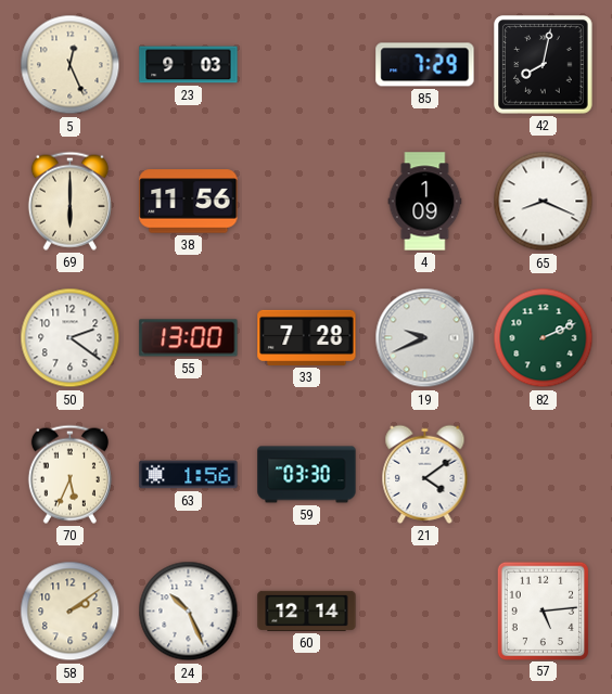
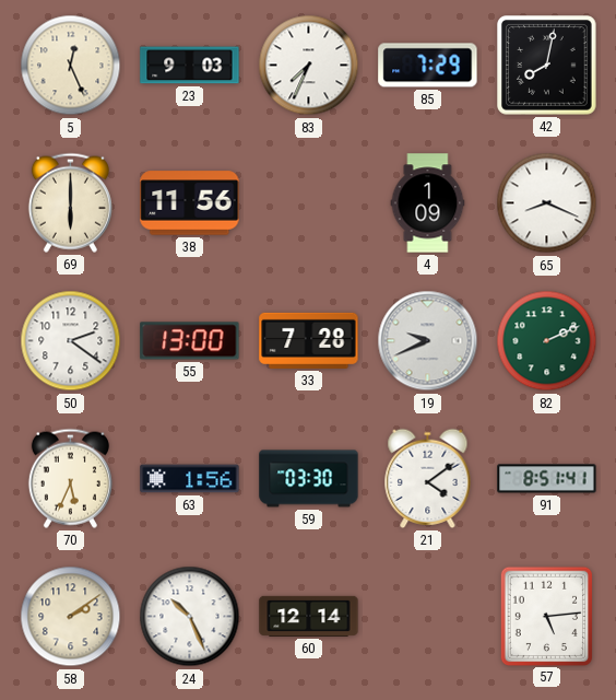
83: none -> 7:34 (309, 66)
91: none -> 8:51 (547, 479)
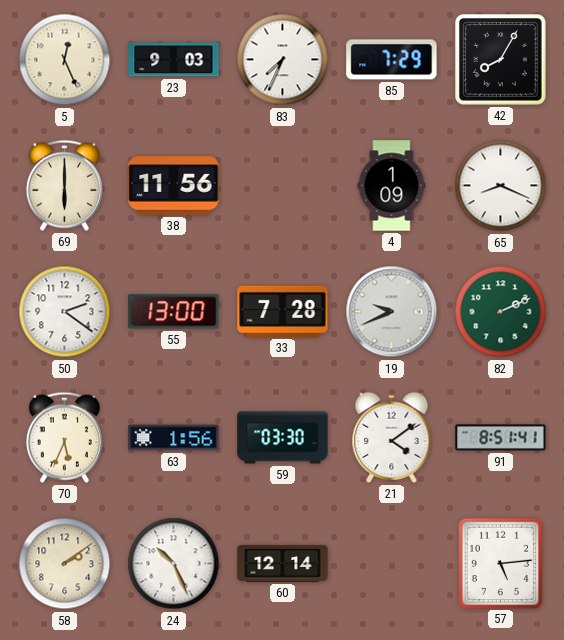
42: 8:02 -> 8:05 (501, 60)
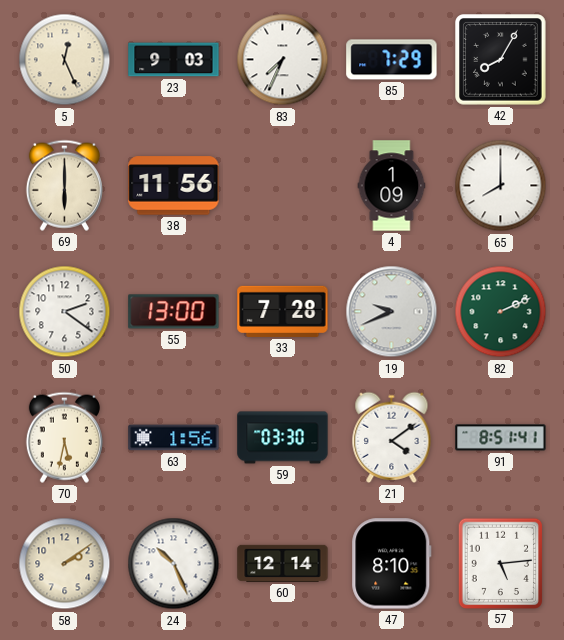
65: 8:19 -> 8:00 (501, 186)
70: 5:34 -> 5:32 (64, 437)
47: none -> 8:10 (392, 564)
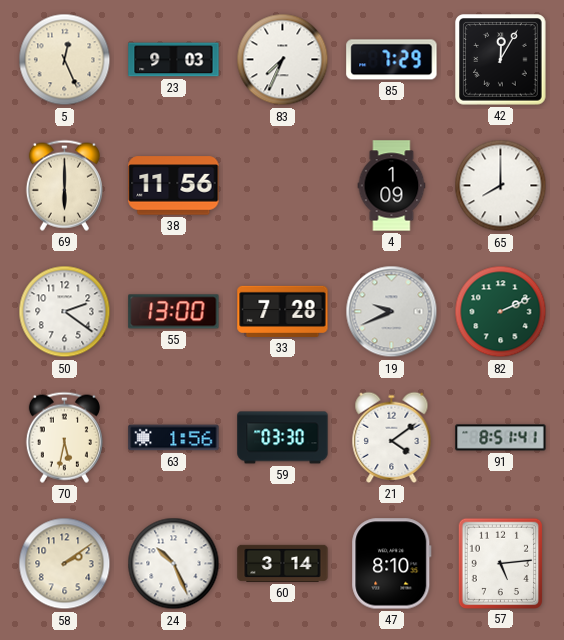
42: 8:05 -> 12:05 (501, 60)
60: 12:14 -> 3:14 (283, 563)
